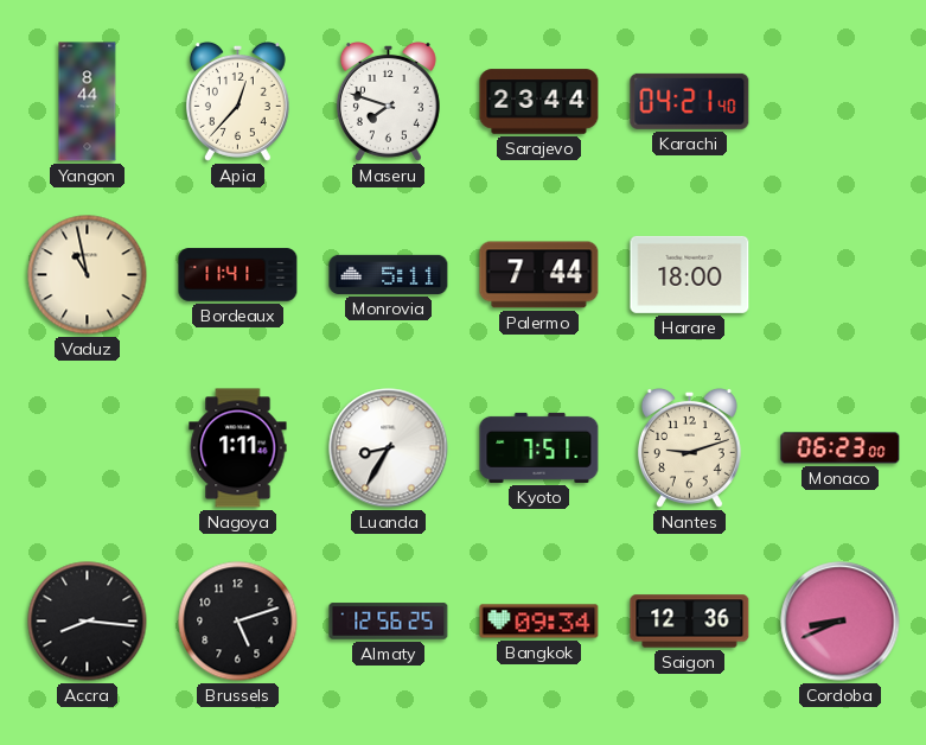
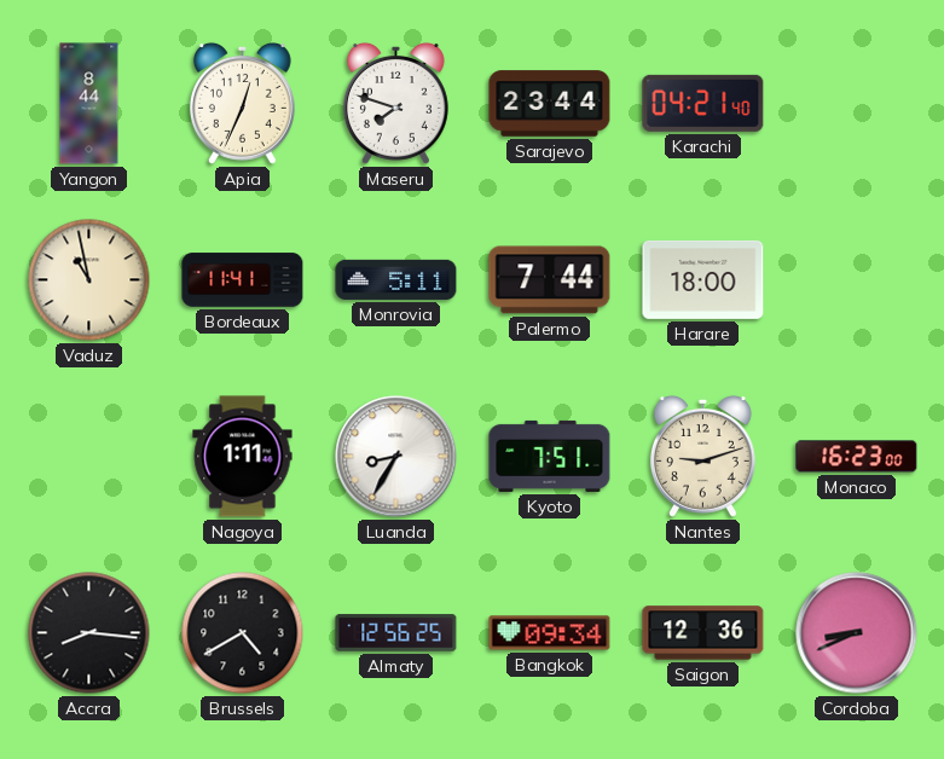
Apia: 12:37 -> 12:34 (242, 103)
Monaco: 06:23 -> 16:23 (857, 457)
Brussels: 5:12 -> 4:40 (243, 633)
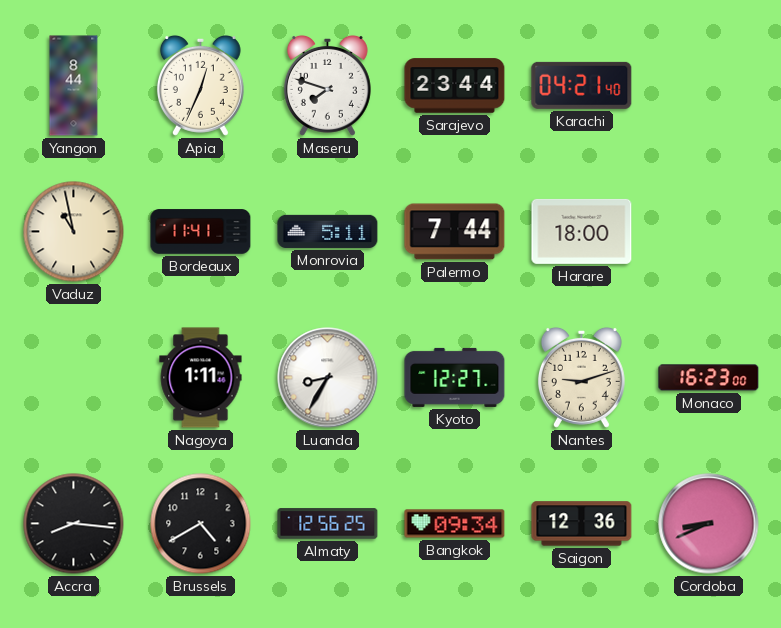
Kyoto: 7:51 -> 12:27 (455, 377)
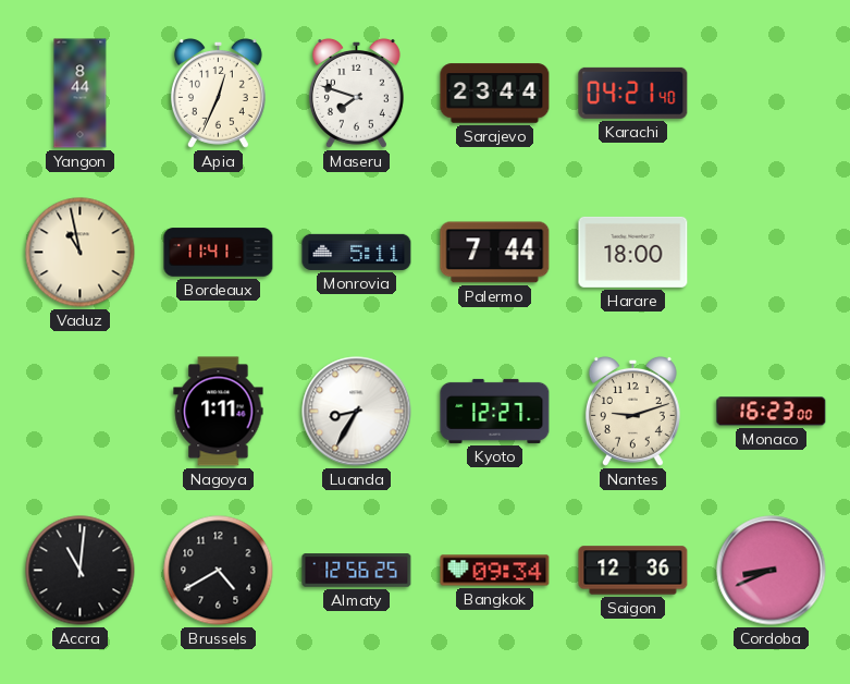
Accra: 8:16 -> 11:01 (81, 571)
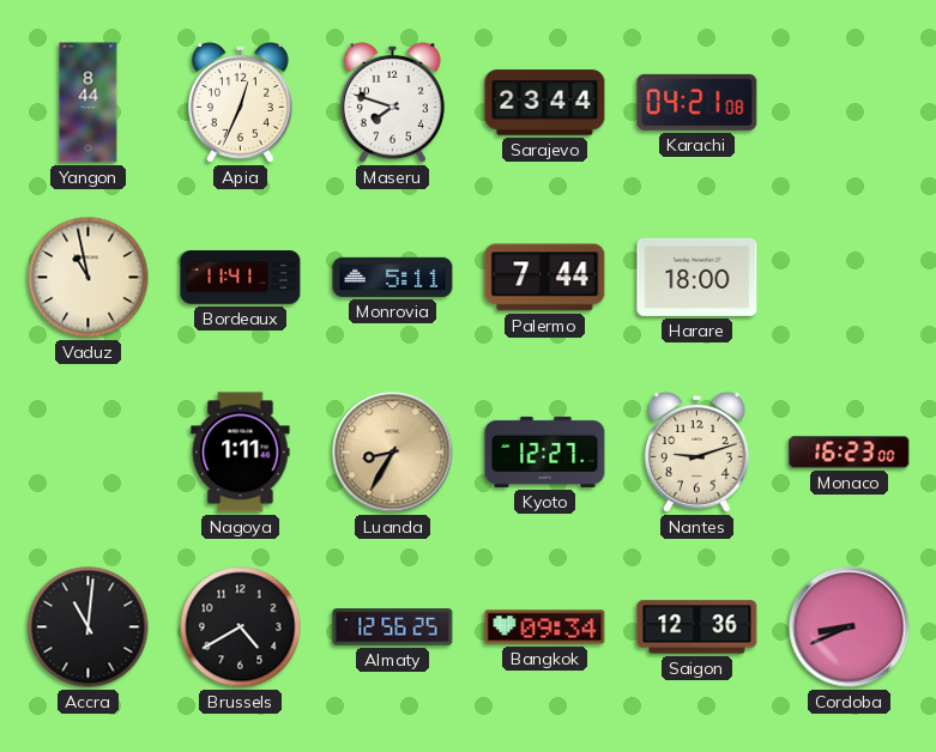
Karachi: 04:21:40 -> 04:21:08 (698, 102)
Luanda dial: white -> champagne (393, 453)
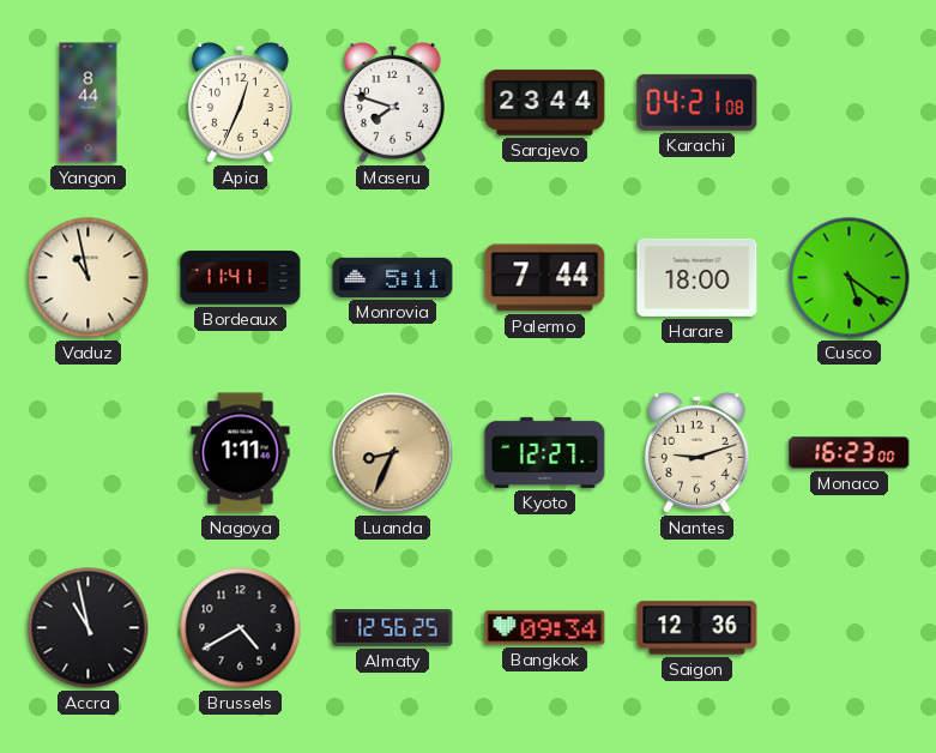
Cusco: none -> 5:21 (850, 278)
Luanda: 8:35 -> 8:34 (393, 453)
Accra: 11:01 -> 10:58 (89, 628)
Cordoba: 8:41 -> none (850, 627)
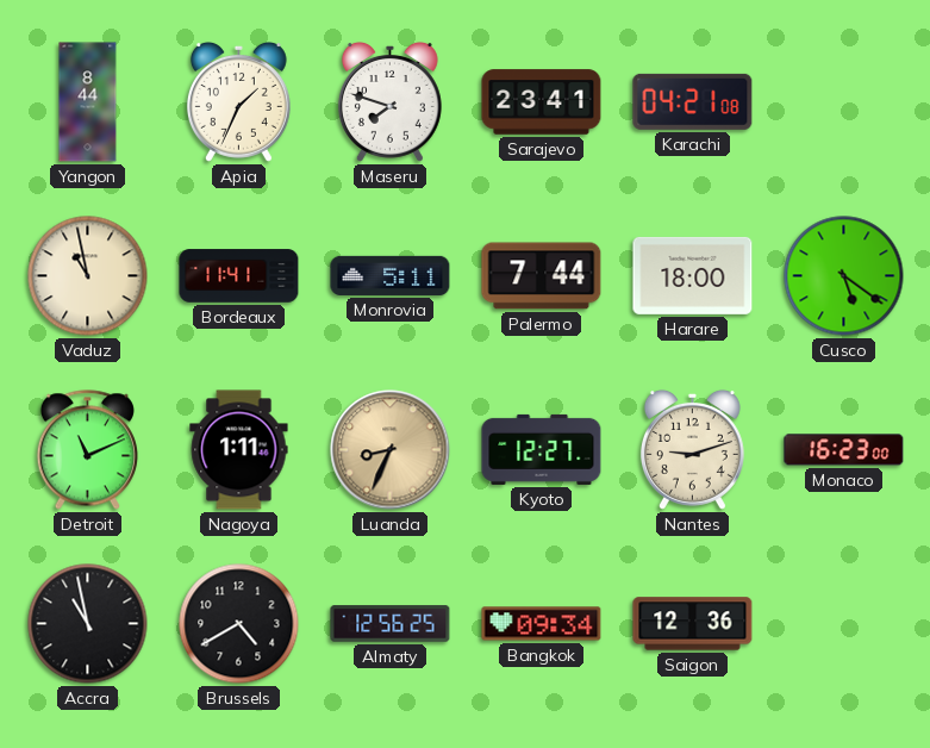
Apia: 12:34 -> 1:34 (238, 101)
Sarajevo: 23:44 -> 23:41 (542, 102)
Detroit: none -> 11:11 (87, 450)
